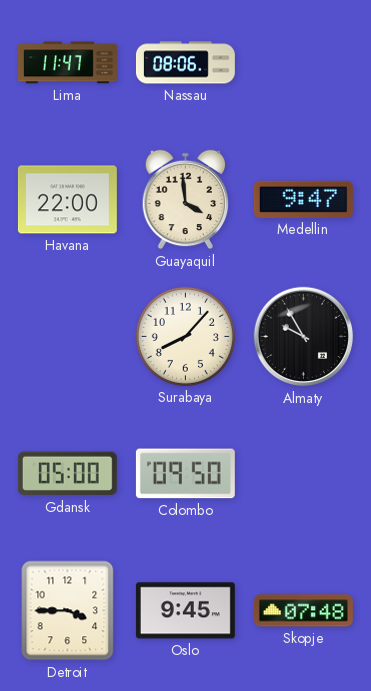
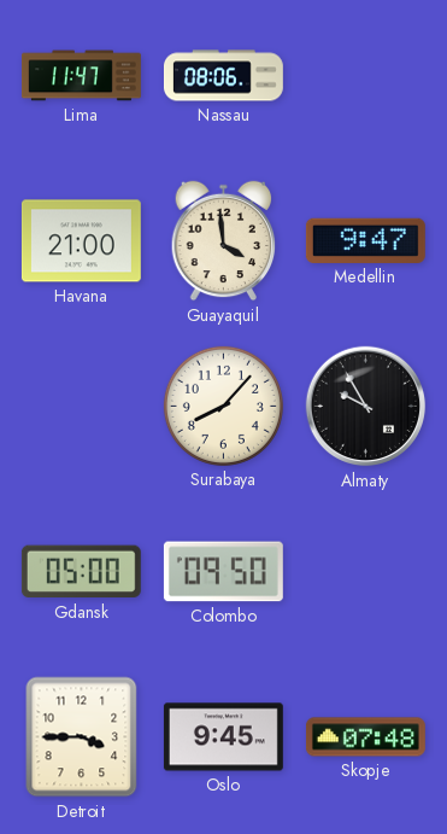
Havana: 22:00 -> 21:00 (81, 241)
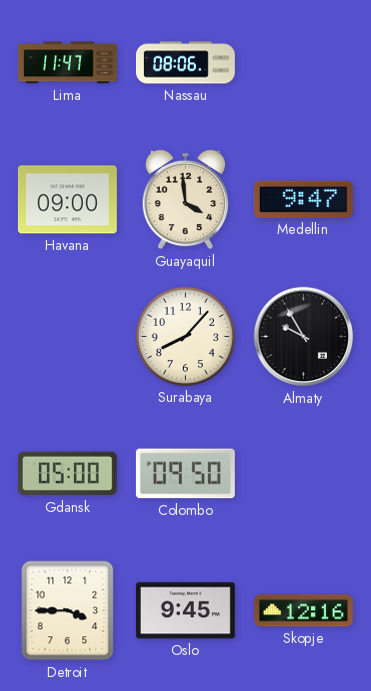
Havana: 21:00 -> 09:00 (67, 200)
Skopje: 07:48 -> 12:16 (303, 611)
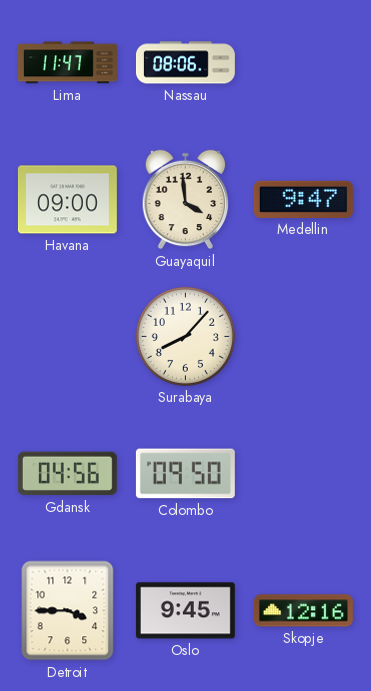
Almaty: 9:55 -> none (304, 337)
Gdansk: 05:00 -> 04:56 (67, 474)
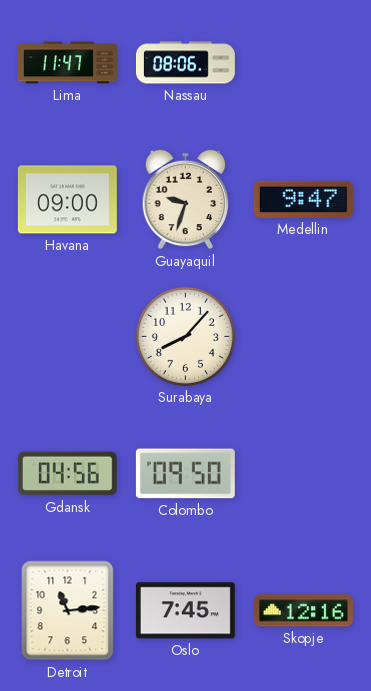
Guayaquil: 3:59 -> 9:33 (186, 200)
Detroit: 3:45 -> 11:14 (68, 611)
Oslo: 9:45 -> 7:45 (185, 611)
